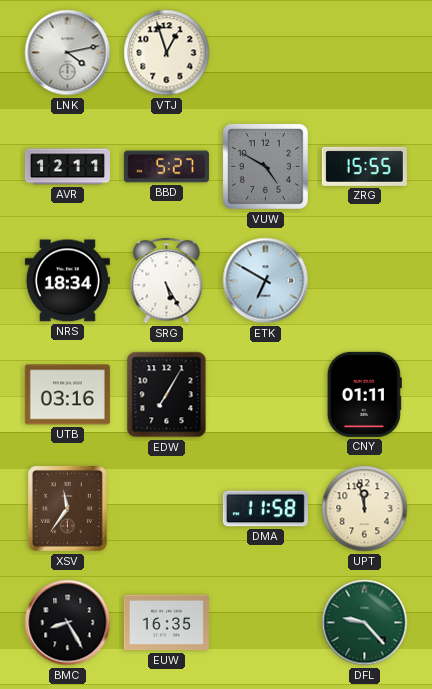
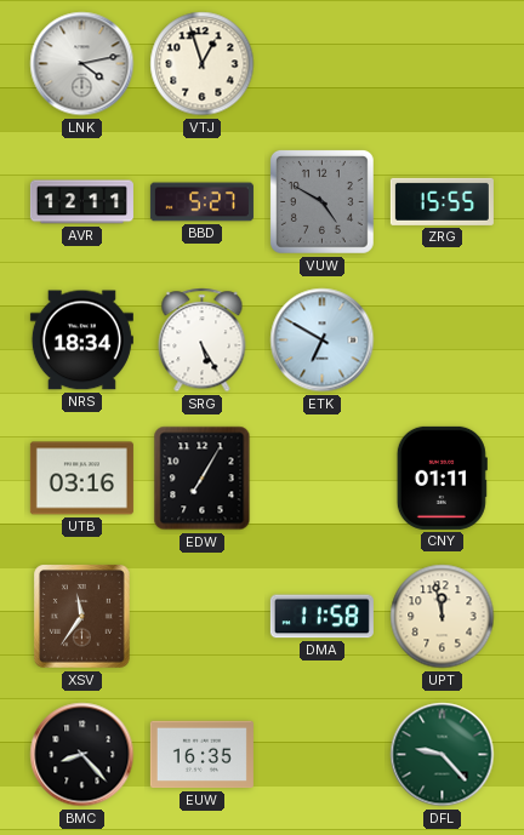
BMC: 8:25 -> 8:23 (82, 755)
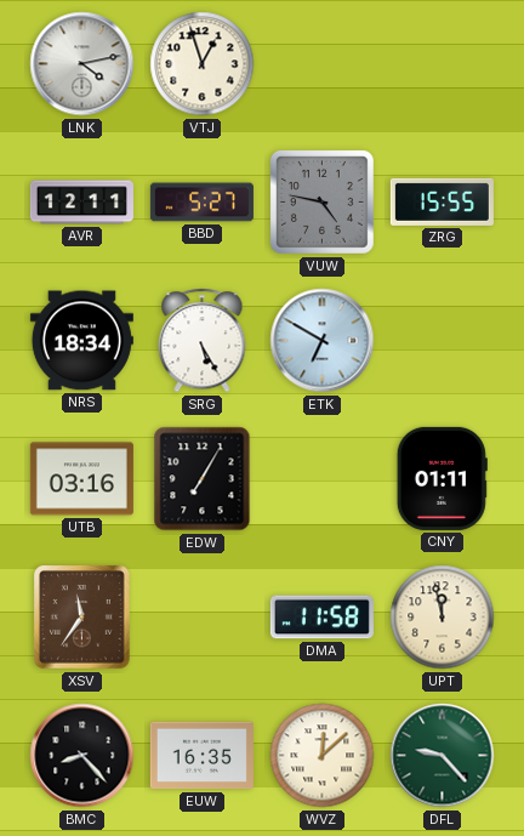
VUW: 4:50 -> 4:47 (321, 201)
WVZ: none -> 12:08 (323, 756)
